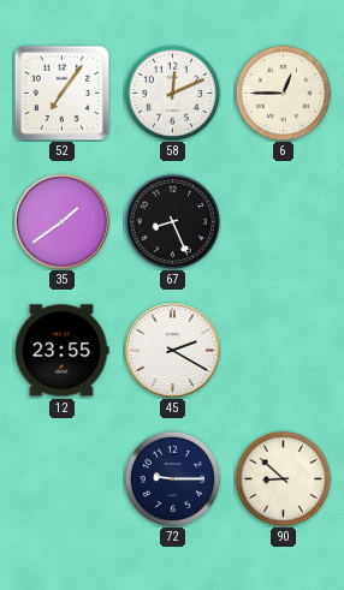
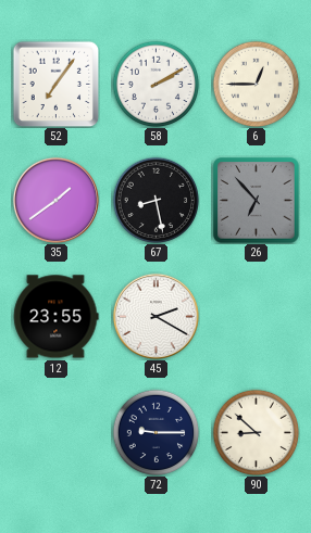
58: 12:11 -> 2:10 (155, 84)
67: 8:26 -> 8:28 (155, 200)
26: none -> 6:53 (257, 201)
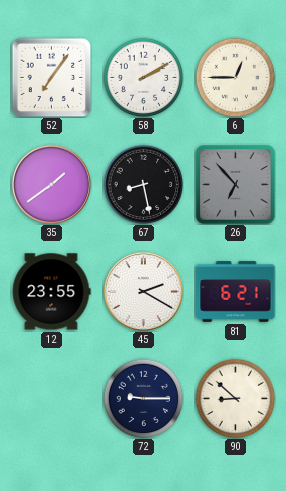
81: none -> 6:21 (236, 292)
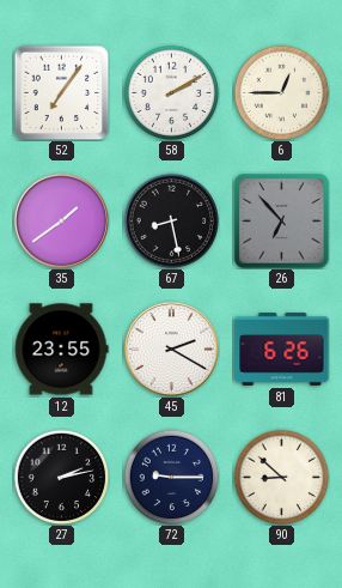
81: 6:21 -> 6:26 (282, 350)
27: none -> 2:13 (61, 477)
